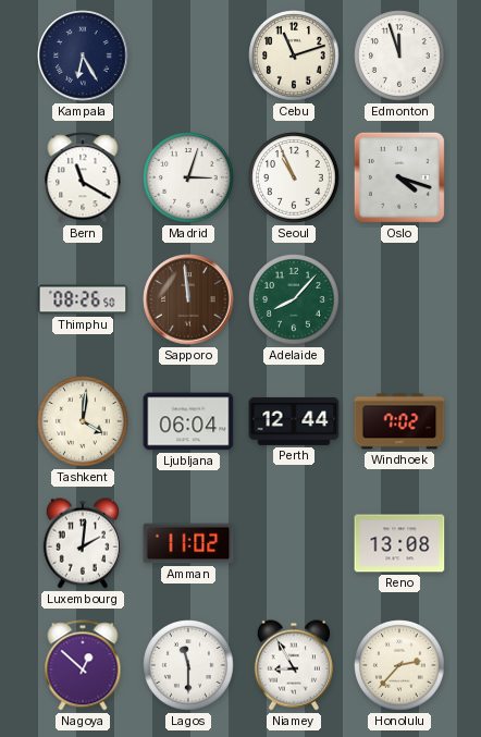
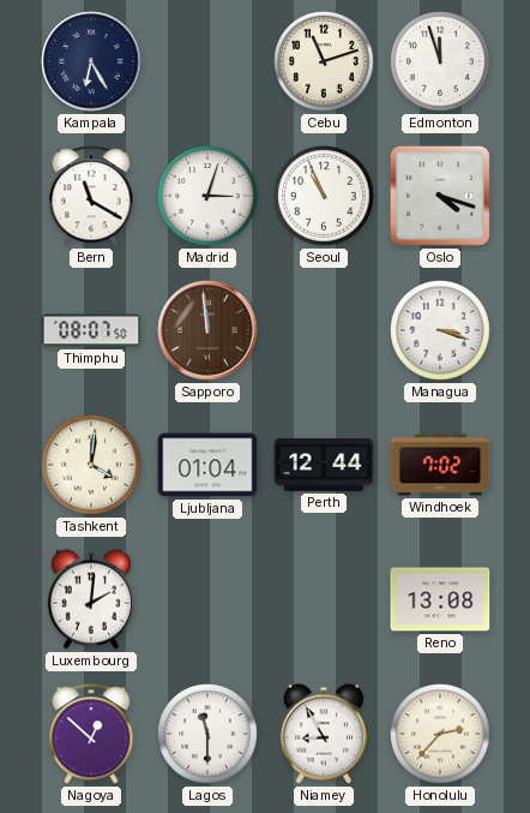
Thimphu: 08:26 -> 08:07 (91, 330)
Adelaide: 8:07 -> none (294, 299)
Managua: none -> 3:18 (440, 330)
Ljubljana: 06:04 -> 01:04 (207, 465)
Amman: 11:02 -> none (188, 543)
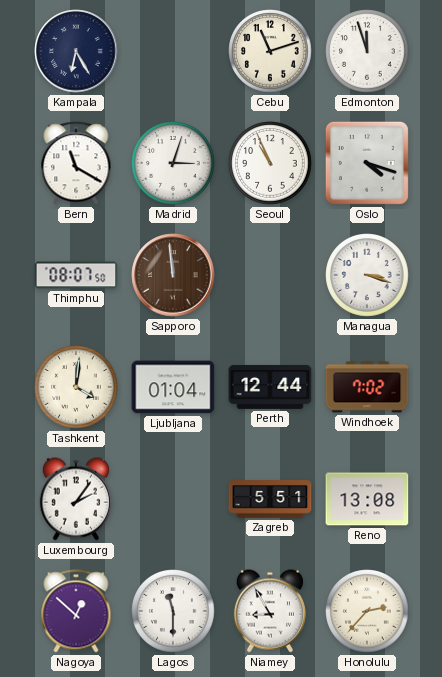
Luxembourg: 2:01 -> 2:06 (76, 499)
Zagreb: none -> 5:51 (270, 499)
